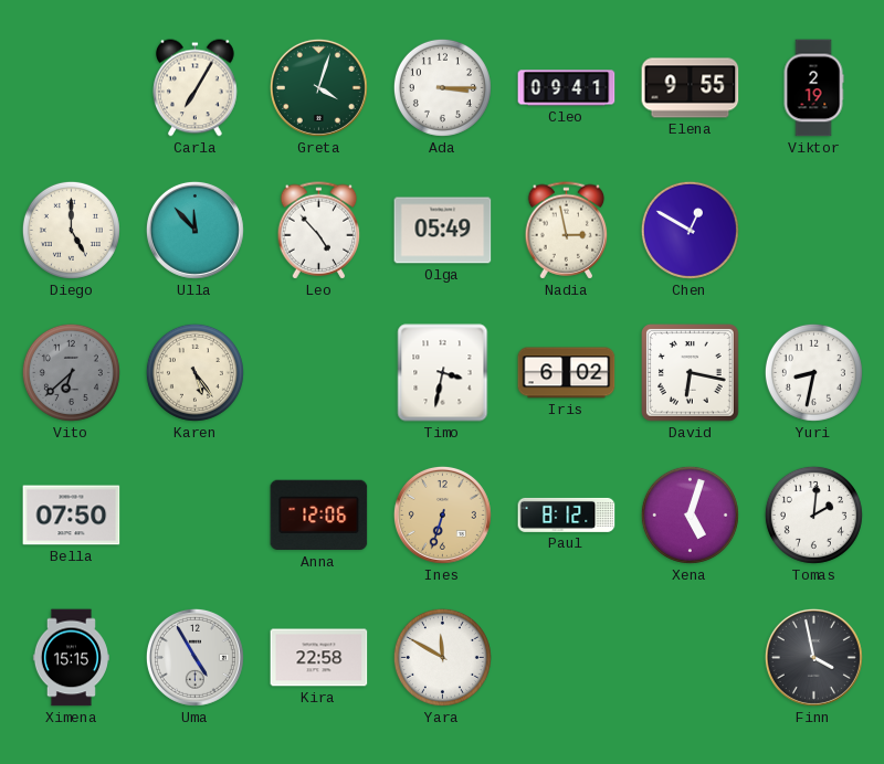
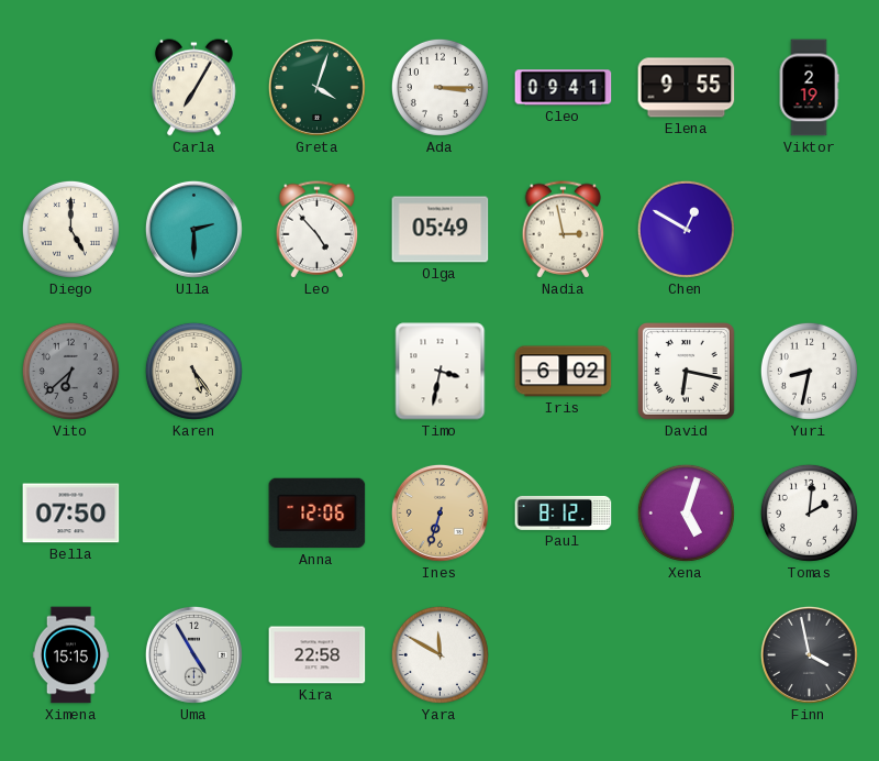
Ulla: 11:53 -> 2:30 (193, 229)
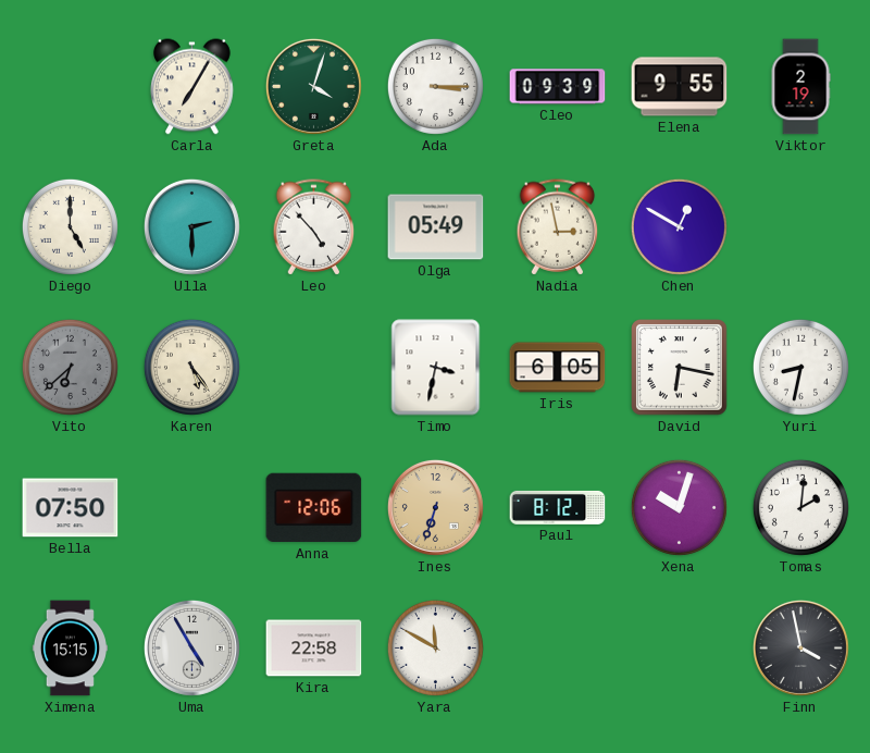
Cleo: 09:41 -> 09:39 (558, 87)
Iris: 6:02 -> 6:05 (558, 368)
Xena: 5:03 -> 10:03 (679, 507)
